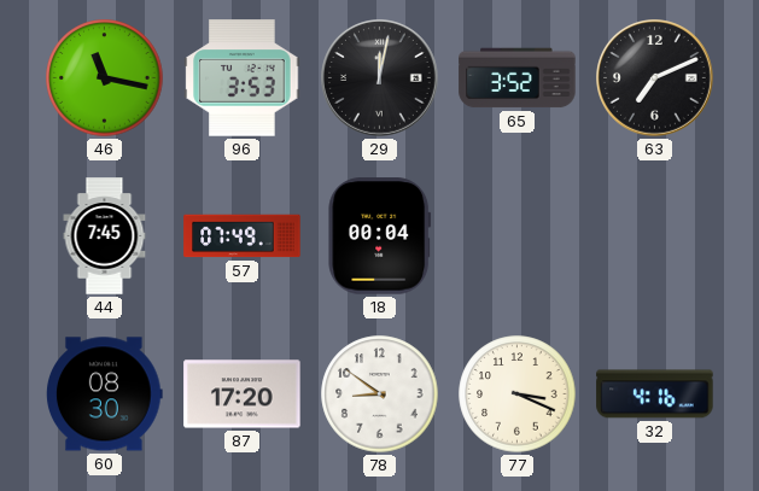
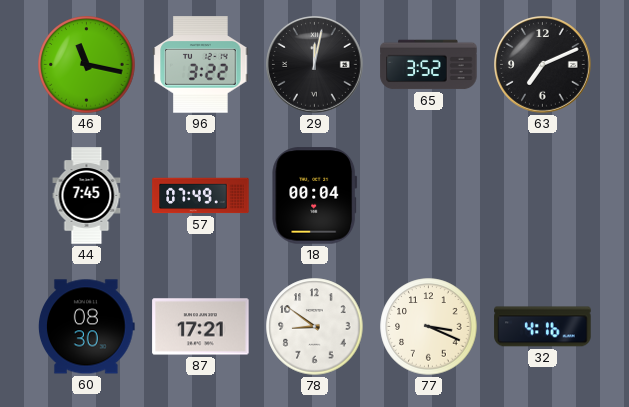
96: 3:53 -> 3:22 (201, 65)
87: 17:20 -> 17:21 (201, 327)
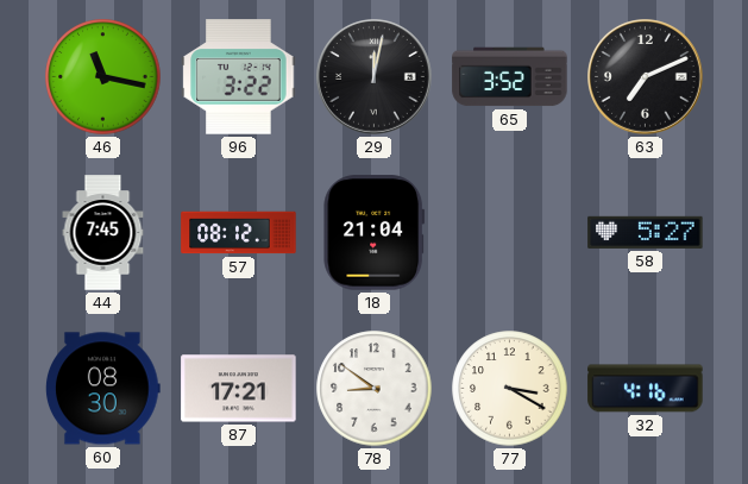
57: 07:49 -> 08:12 (239, 233)
18: 00:04 -> 21:04 (375, 233)
58: none -> 5:27 (646, 232)
77: 3:19 -> 3:20 (510, 389)
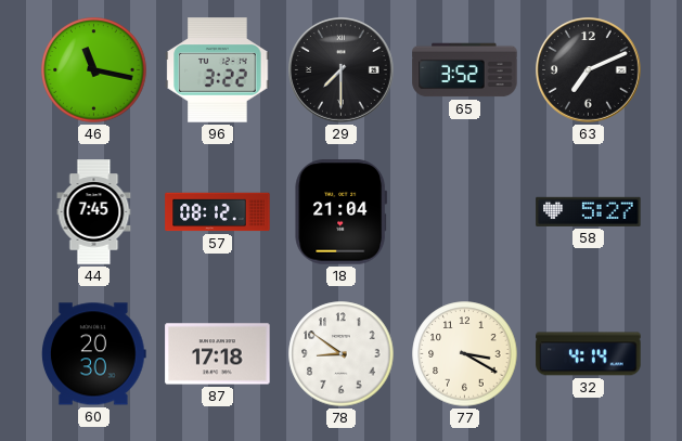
29: 12:02 -> 7:30 (342, 70)
60: 08:30 -> 20:30 (94, 354)
87: 17:21 -> 17:18 (218, 354)
32: 4:16 -> 4:14 (589, 354)
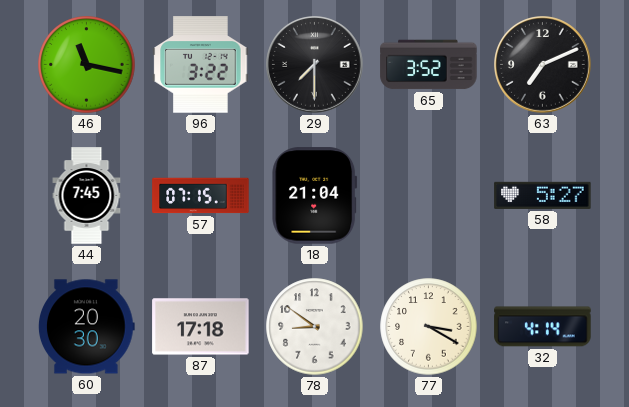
57: 08:12 -> 07:15 (201, 196)
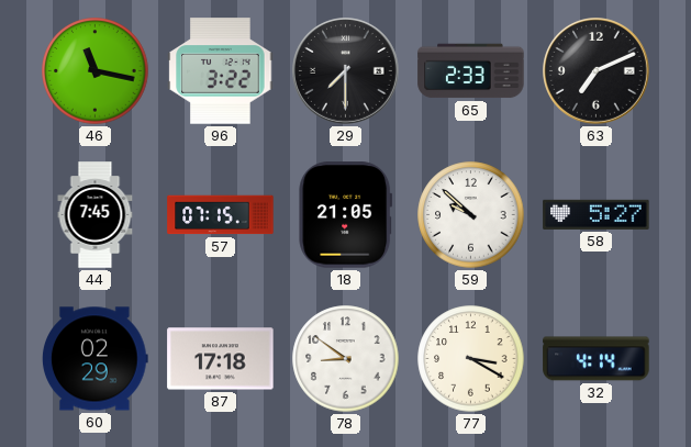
65: 3:52 -> 2:33 (471, 71)
18: 21:04 -> 21:05 (346, 215)
59: none -> 9:52 (471, 215)
60: 20:30 -> 02:29 (96, 359)
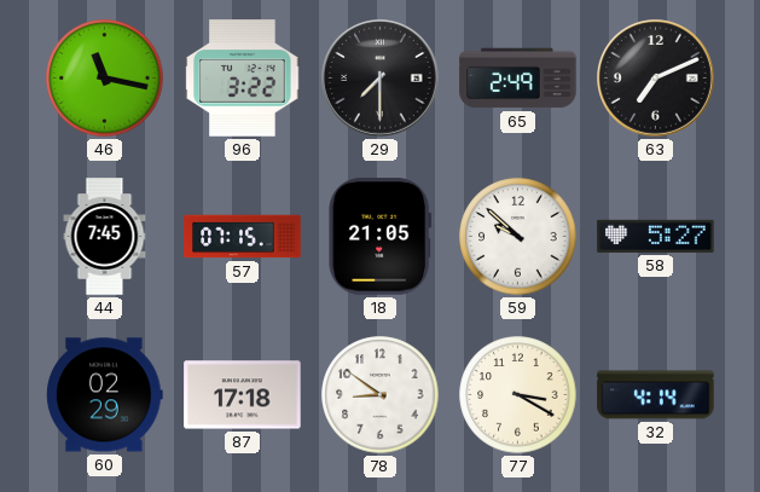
65: 2:33 -> 2:49 (518, 79)
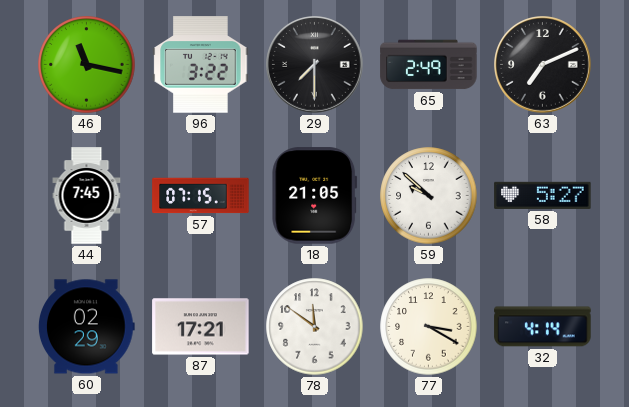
87: 17:18 -> 17:21 (201, 327)
78: 8:51 -> 11:51 (315, 327)
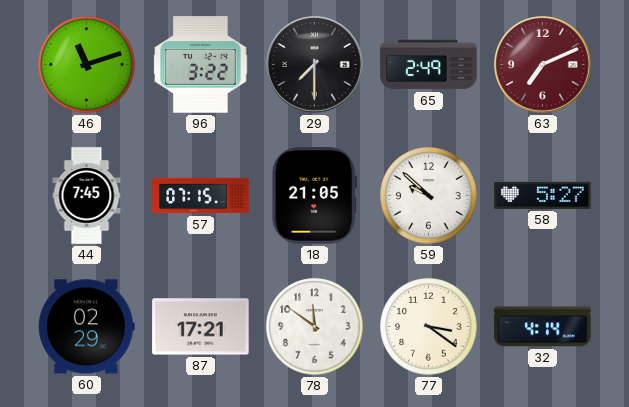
46: 11:17 -> 11:12 (87, 65)
63 dial: black -> burgundy (543, 65)
77: 3:20 -> 3:21 (429, 327)
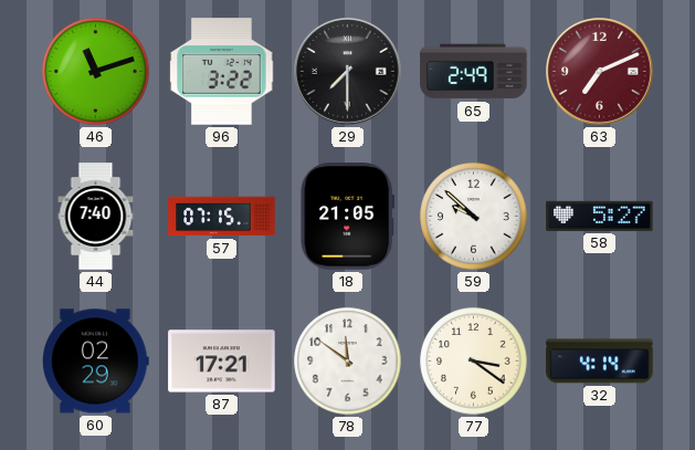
44: 7:45 -> 7:40 (96, 217)
